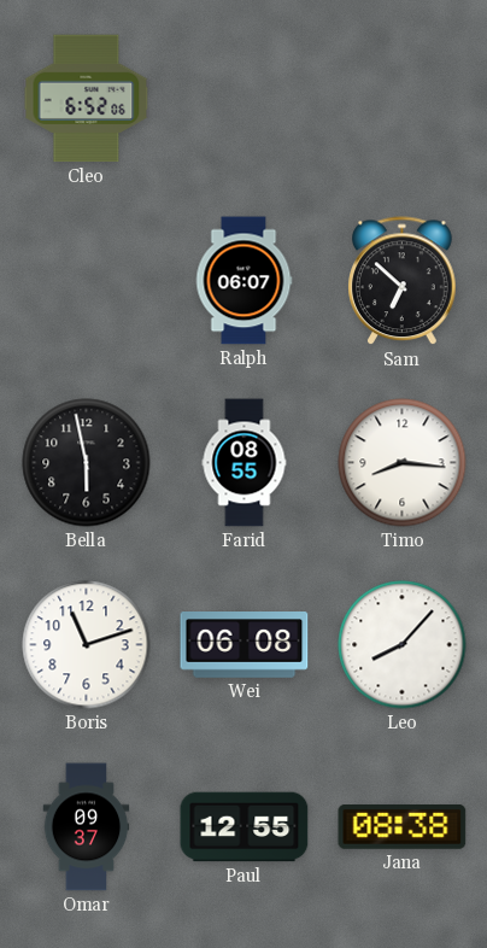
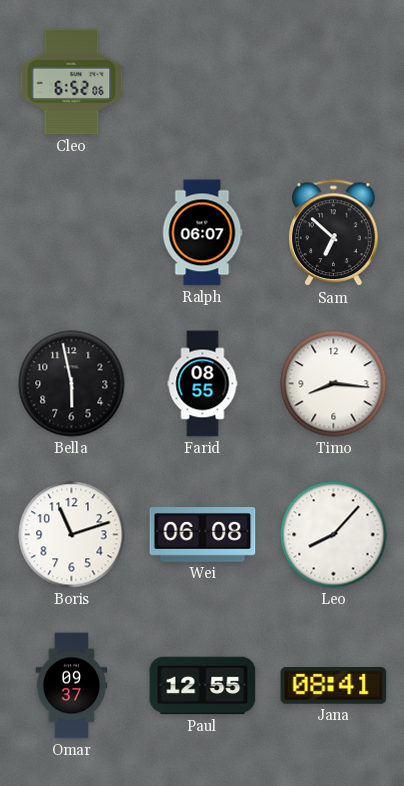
Jana: 08:38 -> 08:41 (334, 686)
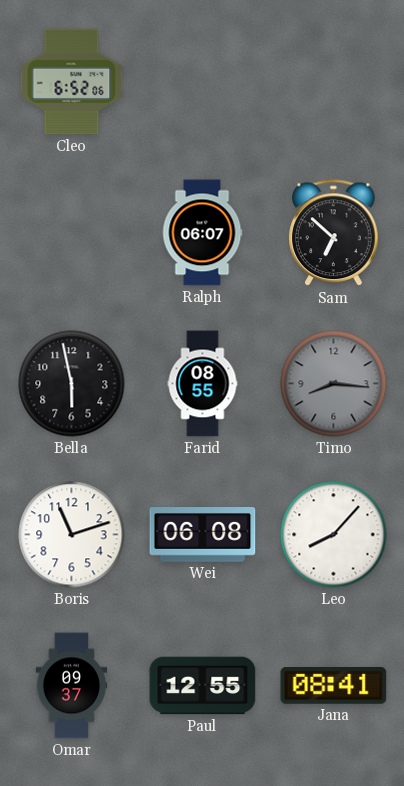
Timo dial: white -> grey (334, 384)
